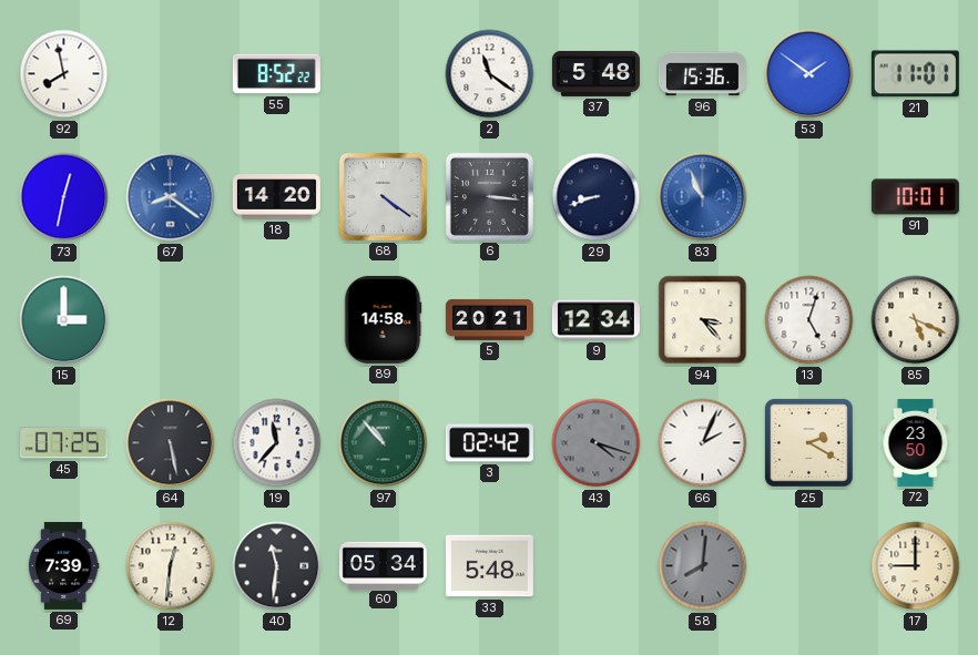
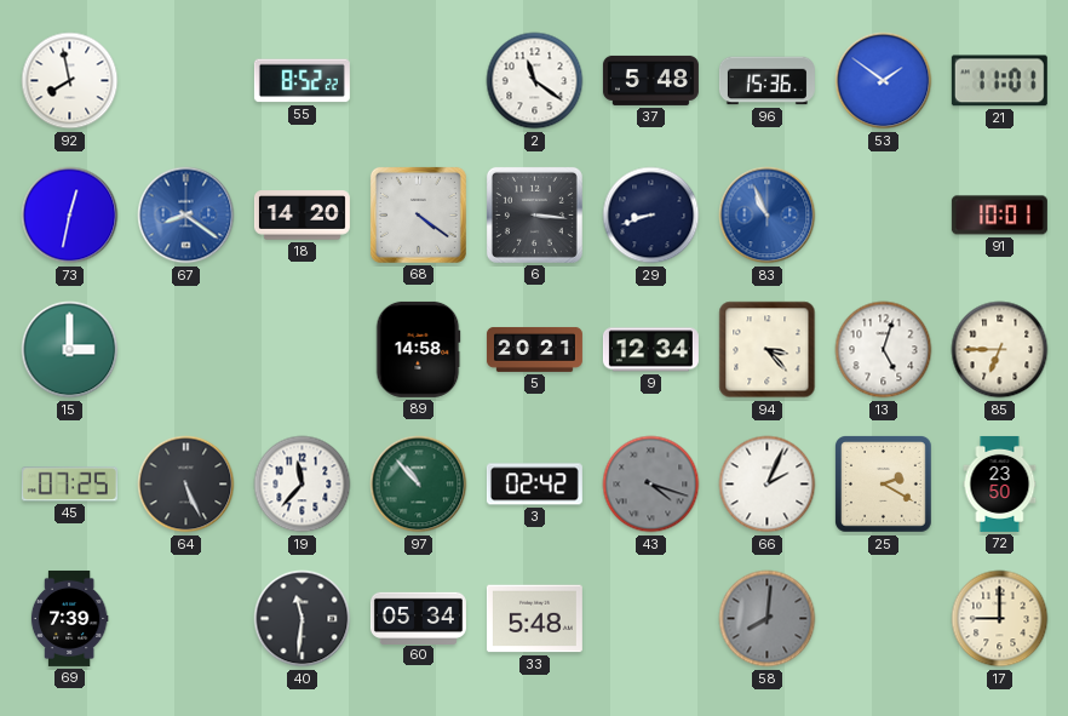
85: 5:19 -> 6:45 (1000, 350)
64: 5:28 -> 5:26 (186, 485)
12: 12:31 -> none (171, 566)
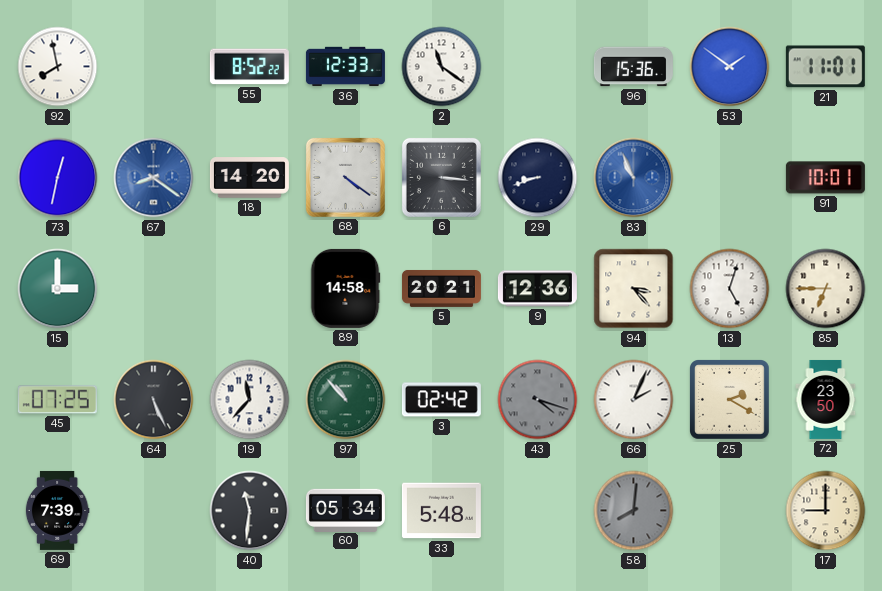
36: none -> 12:33 (345, 67)
37: 5:48 -> none (650, 80)
9: 12:34 -> 12:36 (537, 289)
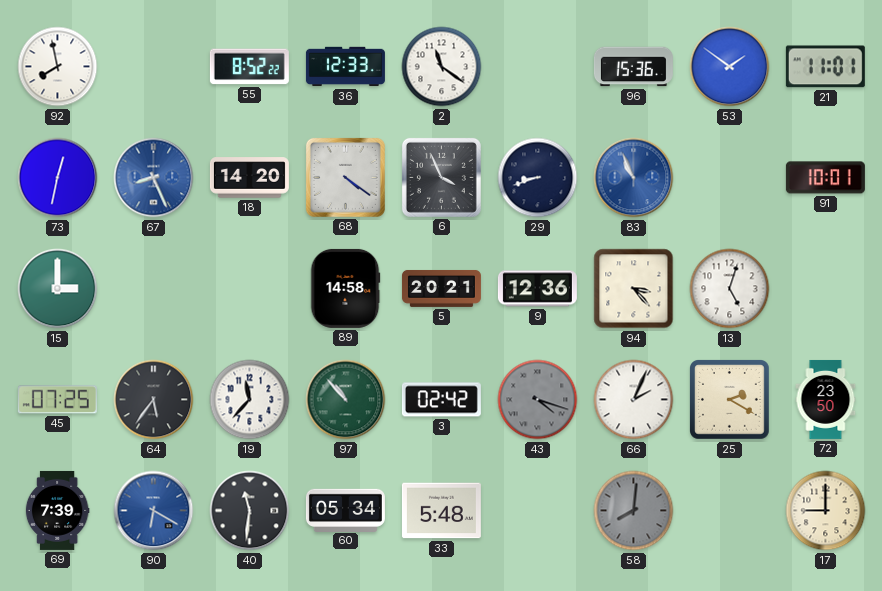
67: 8:21 -> 8:26 (154, 178)
6: 3:16 -> 3:56 (441, 177)
85: 6:45 -> none (826, 289)
64: 5:26 -> 5:36 (154, 400)
90: none -> 6:20 (154, 511)
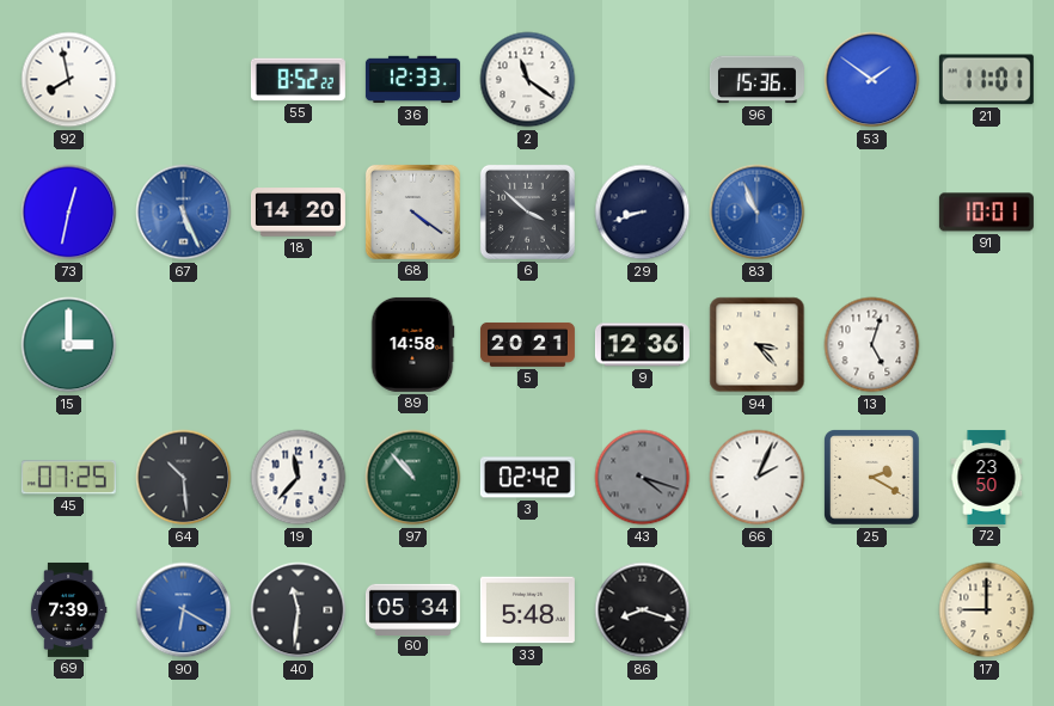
67: 8:26 -> 5:26 (184, 213)
6: 3:56 -> 3:52 (527, 211)
64: 5:36 -> 10:29 (184, 478)
86: none -> 8:18 (643, 610)
58: 8:01 -> none (634, 511)
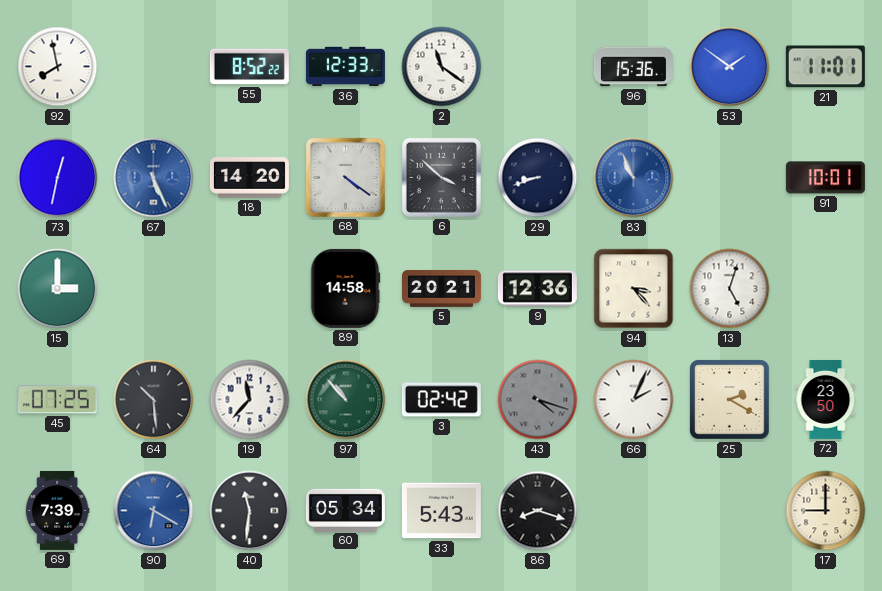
33: 5:48 -> 5:43 (441, 511)
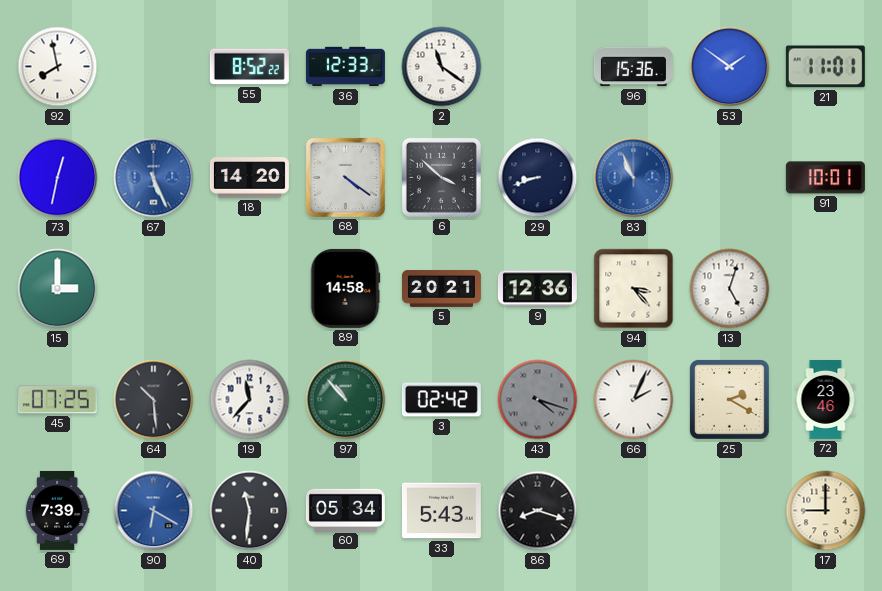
72: 23:50 -> 23:46 (826, 399)
